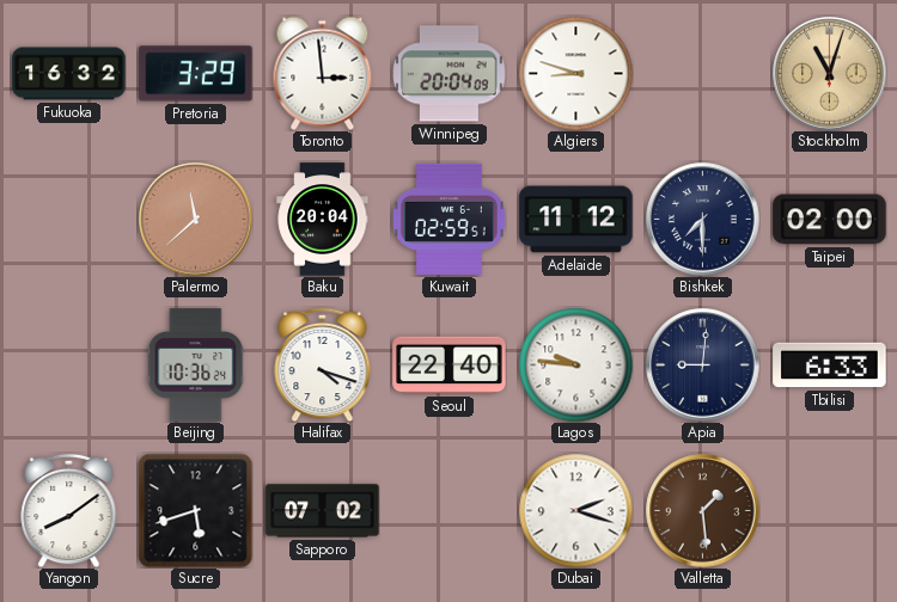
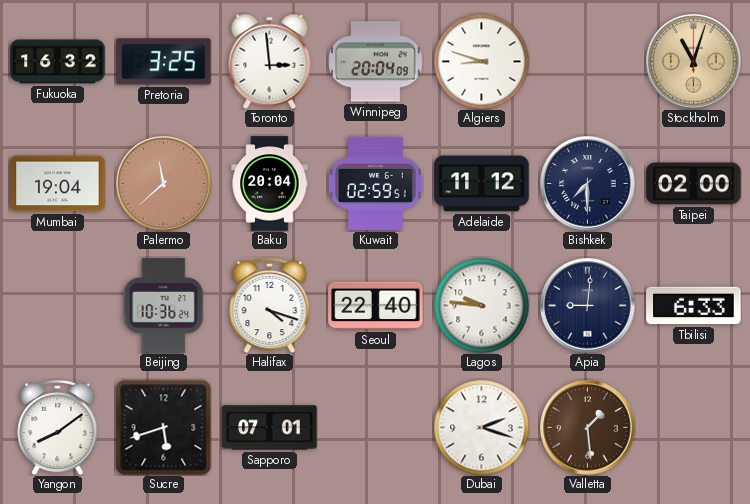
Pretoria: 3:29 -> 3:25 (164, 62)
Mumbai: none -> 19:04 (58, 184)
Sapporo: 07:02 -> 07:01 (270, 428)
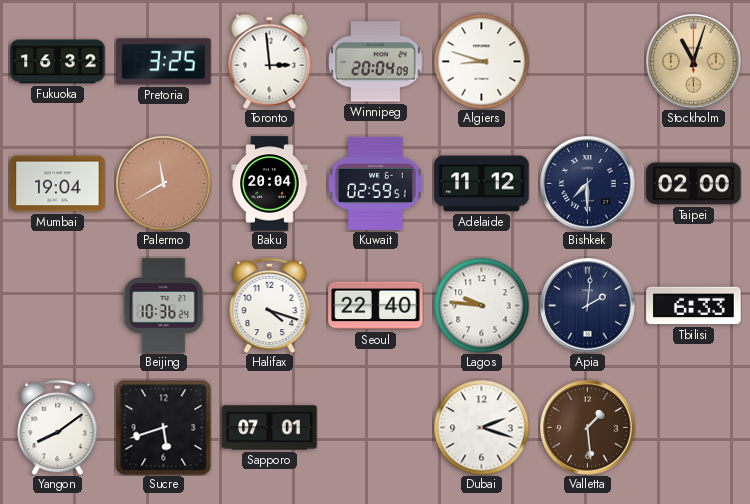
Palermo: 11:38 -> 11:40 (164, 184)
Apia: 9:01 -> 2:01 (588, 306)
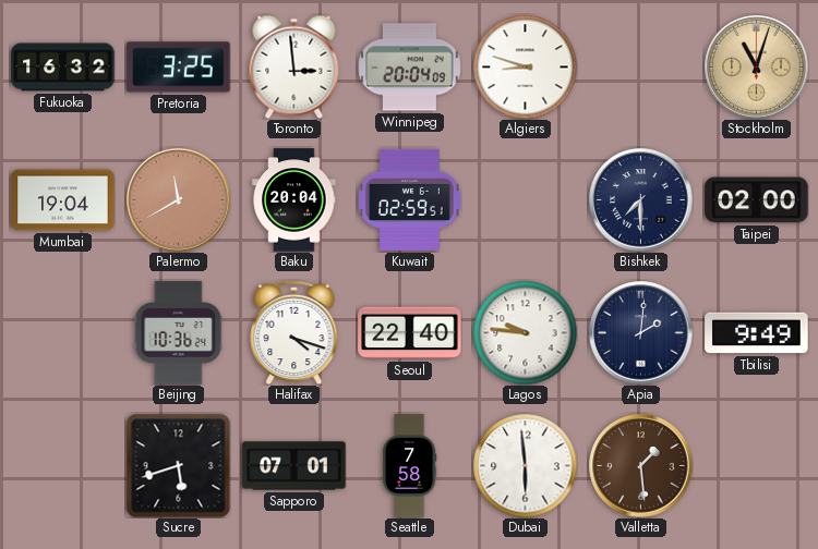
Adelaide: 11:12 -> none (482, 184)
Tbilisi: 6:33 -> 9:49 (757, 333)
Yangon: 8:09 -> none (58, 427)
Seattle: none -> 7:58 (409, 466)
Dubai: 2:18 -> 5:59 (525, 465)
